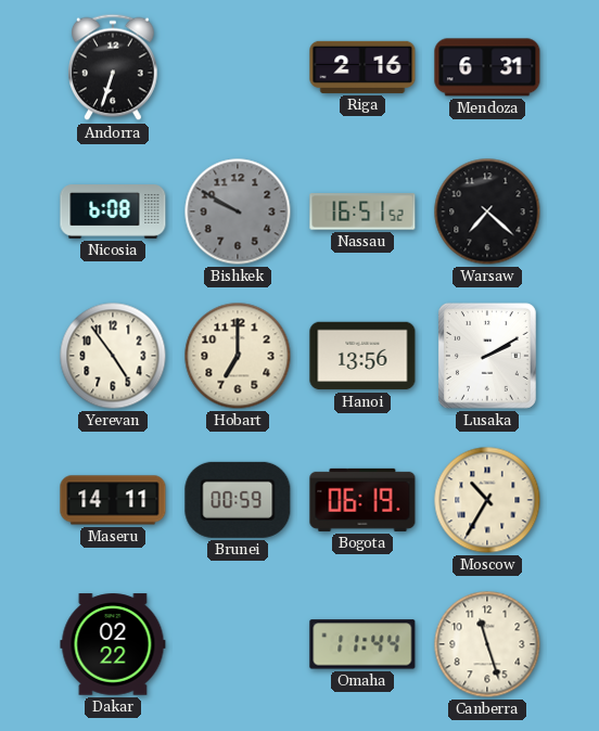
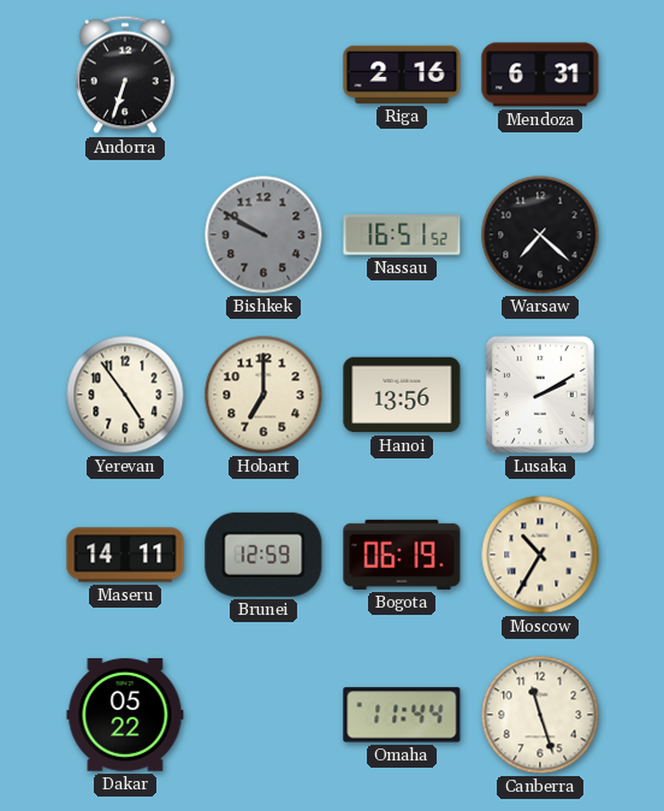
Nicosia: 6:08 -> none (113, 211)
Brunei: 00:59 -> 12:59 (263, 555)
Dakar: 02:22 -> 05:22 (125, 715)
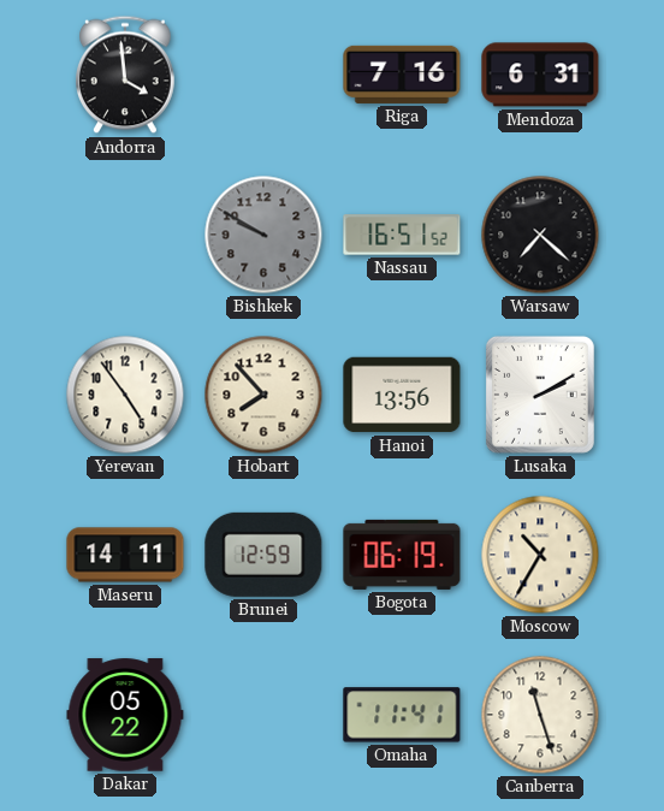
Andorra: 6:33 -> 3:59 (126, 75)
Riga: 2:16 -> 7:16 (402, 75)
Hobart: 7:00 -> 7:53 (263, 395)
Omaha: 11:44 -> 11:41 (402, 715)
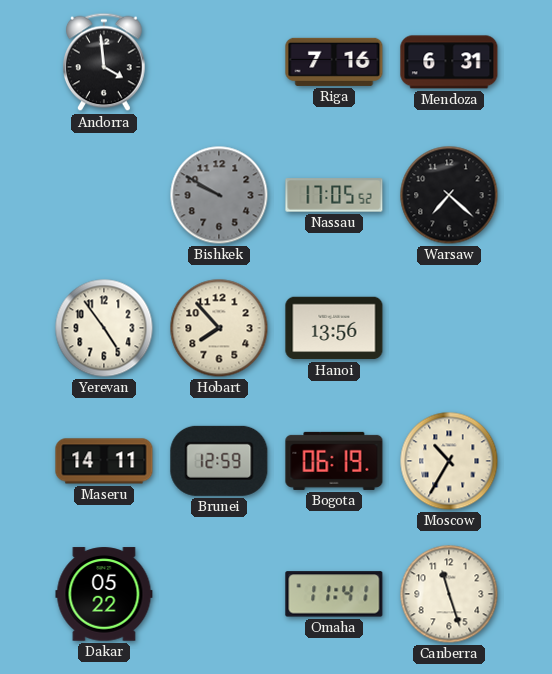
Nassau: 16:51 -> 17:05 (334, 195)
Lusaka: 2:10 -> none (540, 395)
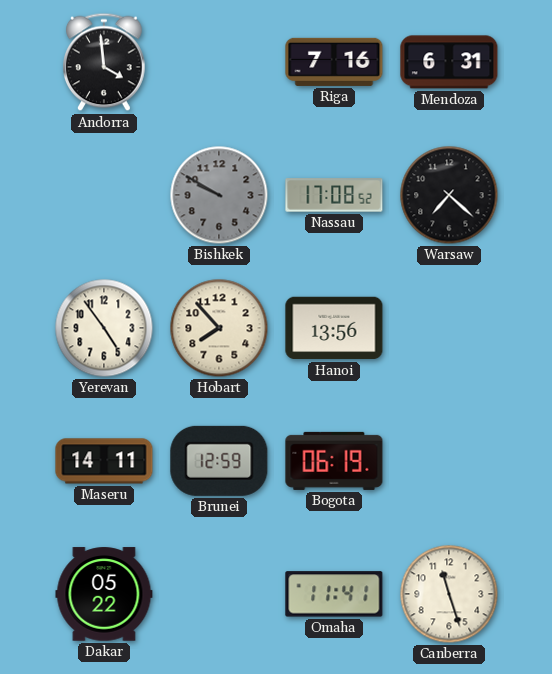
Nassau: 17:05 -> 17:08 (334, 195)
Moscow: 10:35 -> none (449, 461)
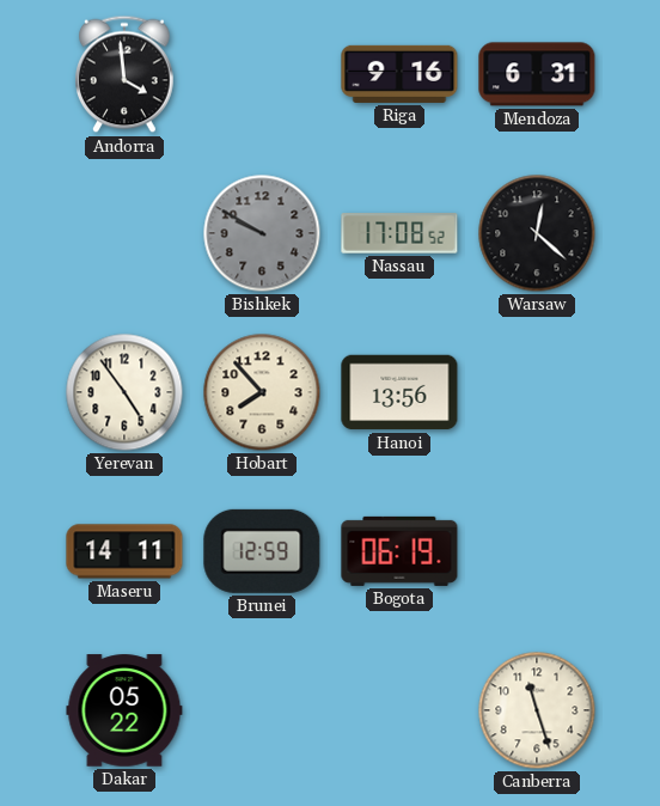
Riga: 7:16 -> 9:16 (399, 74)
Warsaw: 7:22 -> 12:22 (537, 233)
Omaha: 11:41 -> none (334, 594)
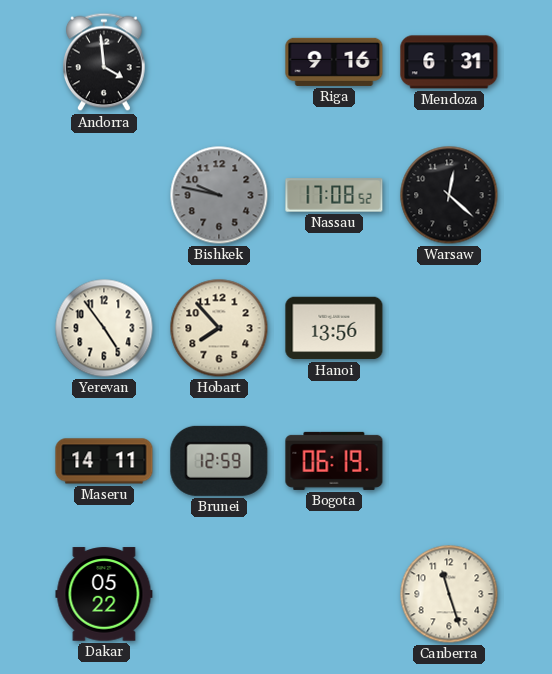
Bishkek: 9:50 -> 9:47 (219, 195)
